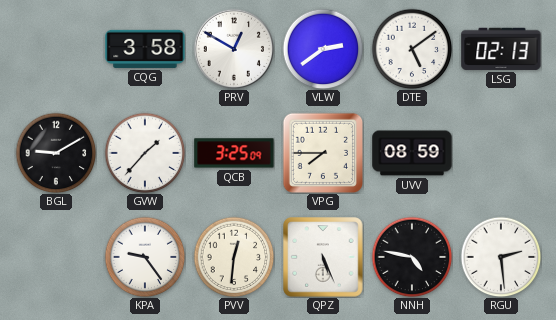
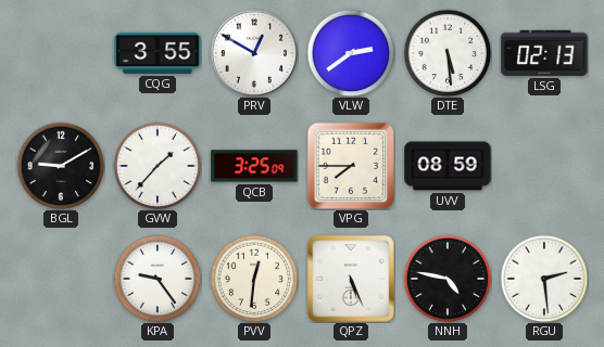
CQG: 3:58 -> 3:55 (158, 53)
DTE: 5:09 -> 5:29 (448, 53)
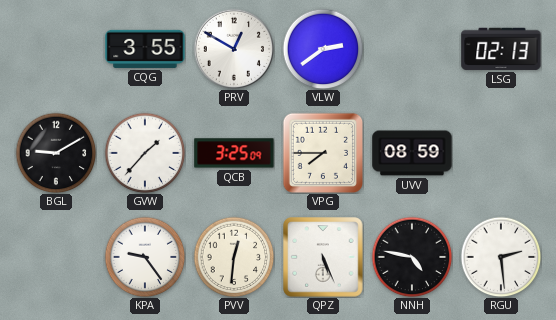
DTE: 5:29 -> none (448, 53)
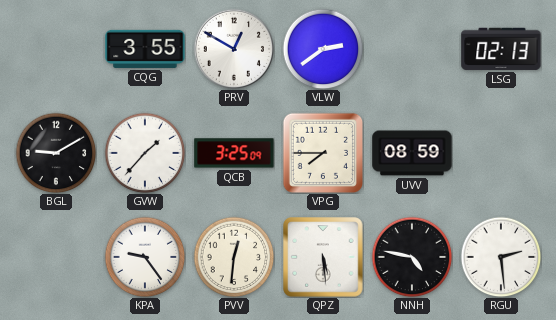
QPZ: 5:26 -> 5:29 (323, 257)
